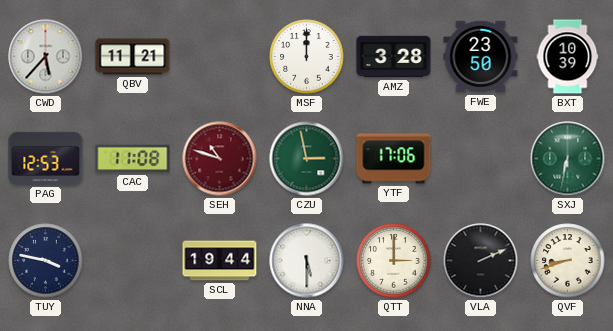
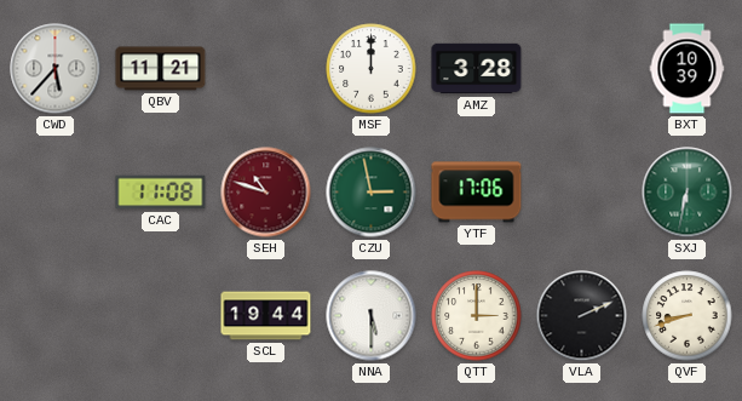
FWE: 23:50 -> none (481, 57)
PAG: 12:53 -> none (46, 158)
TUY: 3:47 -> none (46, 261)
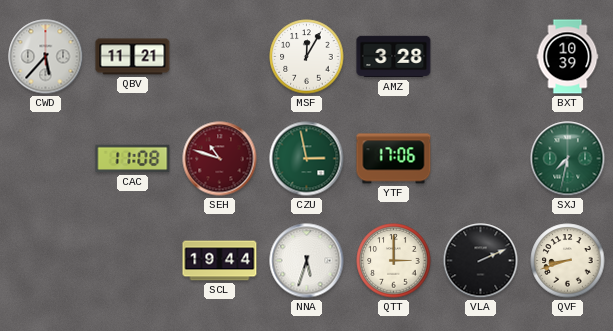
MSF: 12:00 -> 12:05 (307, 57)
SXJ: 6:32 -> 7:32 (568, 159)
NNA: 5:30 -> 5:33 (307, 261)
